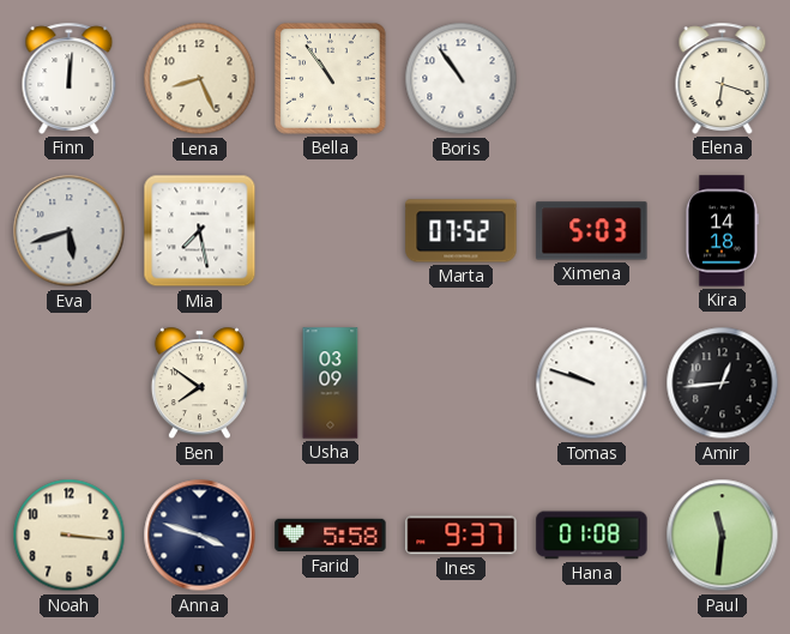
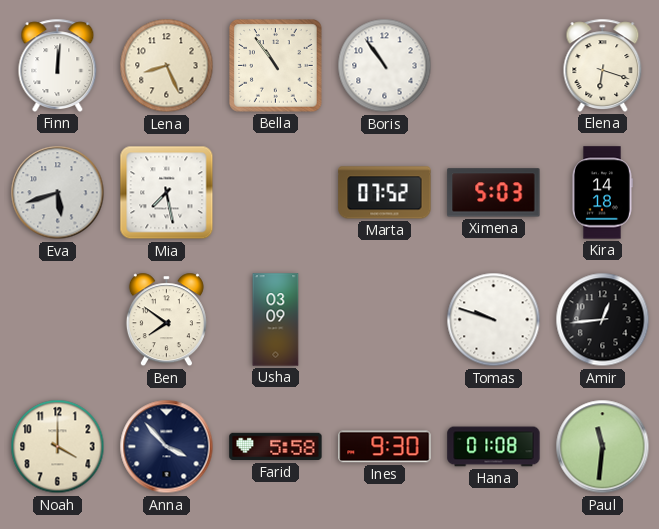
Noah: 3:16 -> 4:00 (58, 447)
Anna: 3:48 -> 3:53 (167, 447)
Ines: 9:37 -> 9:30 (385, 447)
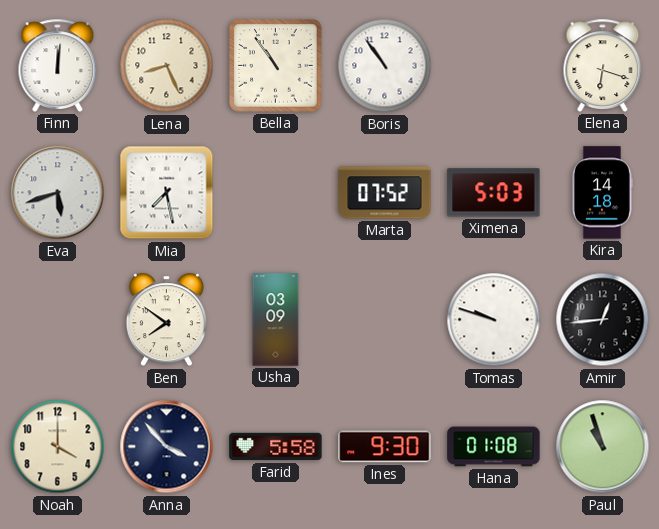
Paul: 11:31 -> 10:57 (603, 447)
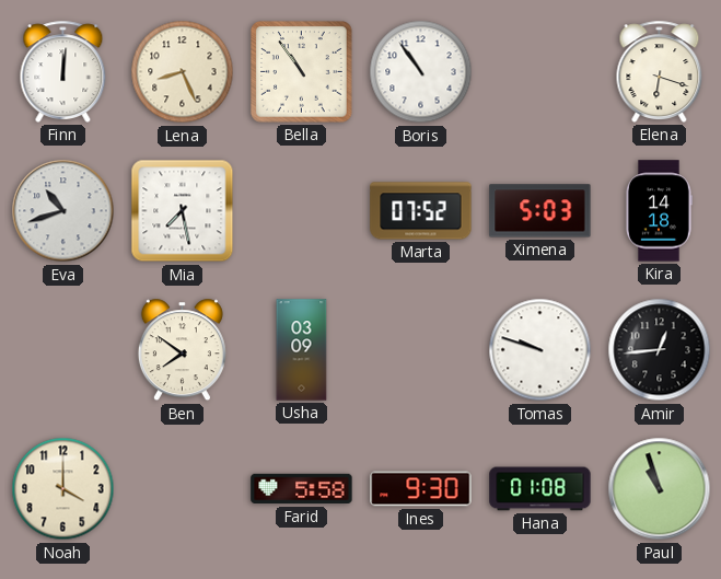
Eva: 5:42 -> 10:42 (63, 211)
Anna: 3:53 -> none (167, 447)
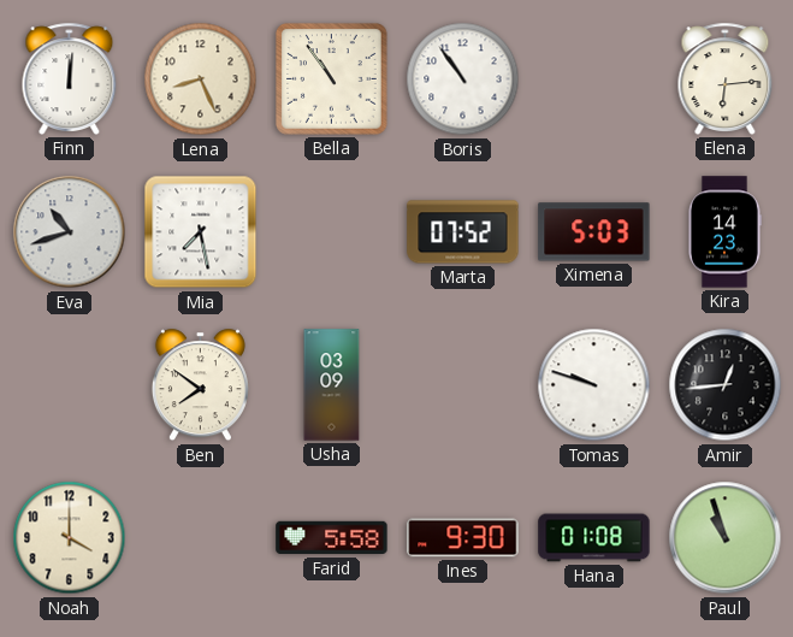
Elena: 6:18 -> 6:14 (726, 78)
Kira: 14:18 -> 14:23 (726, 232)
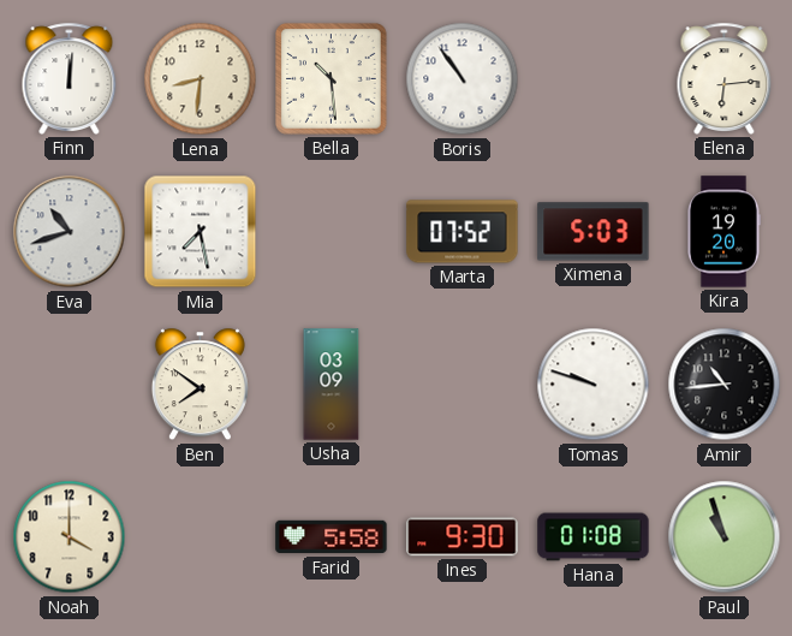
Lena: 8:26 -> 8:31 (201, 79)
Bella: 10:54 -> 10:29 (332, 79)
Kira: 14:23 -> 19:20 (725, 232)
Amir: 12:44 -> 10:44 (725, 385)
